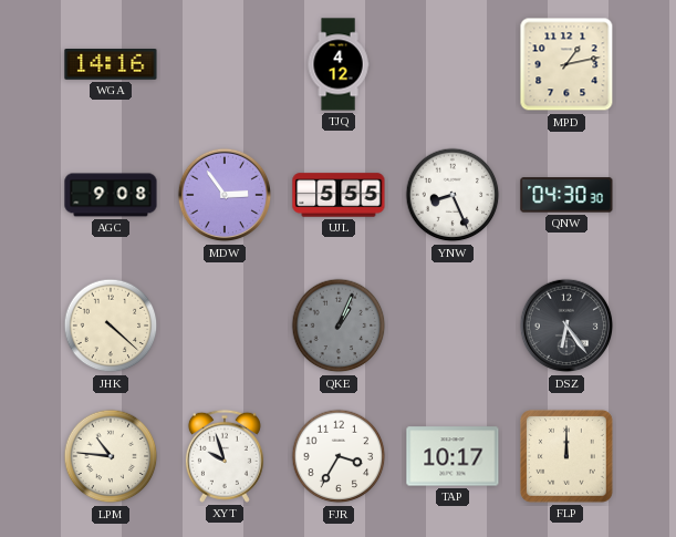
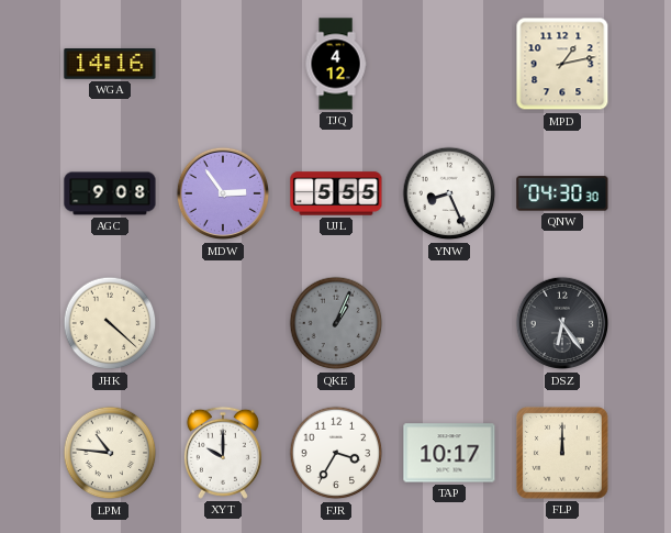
XYT: 9:57 -> 10:00 (223, 453)
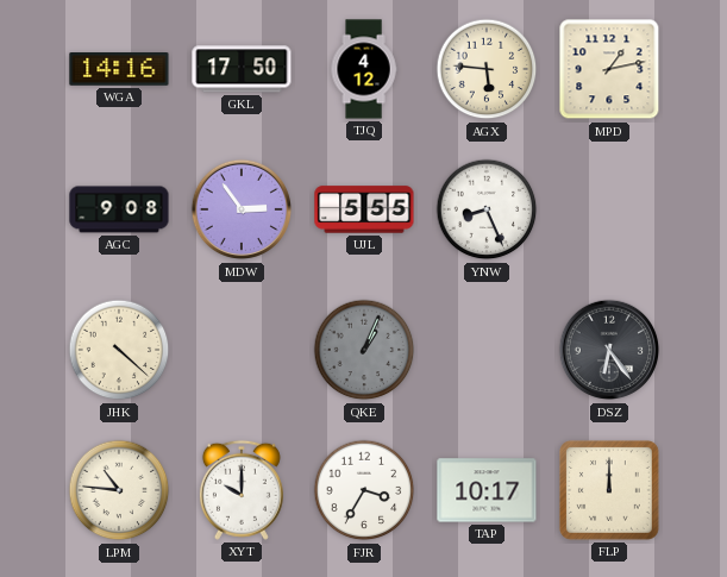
GKL: none -> 17:50 (242, 69)
AGX: none -> 5:46 (487, 69)
QNW: 04:30 -> none (562, 193)
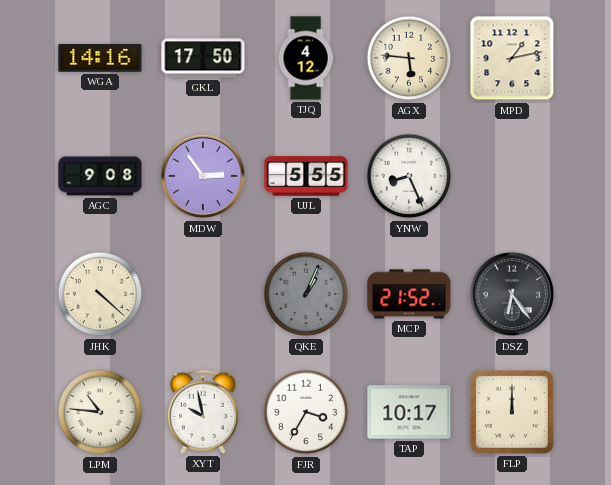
MCP: none -> 21:52 (409, 294)
XYT: 10:00 -> 9:58 (203, 412)
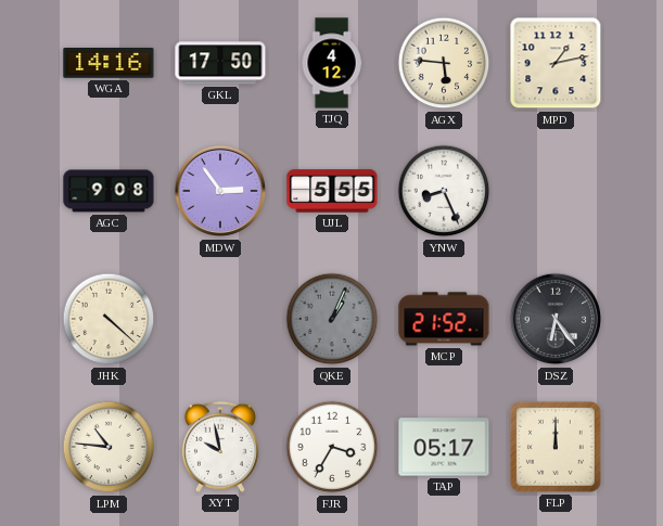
TAP: 10:17 -> 05:17 (444, 447)
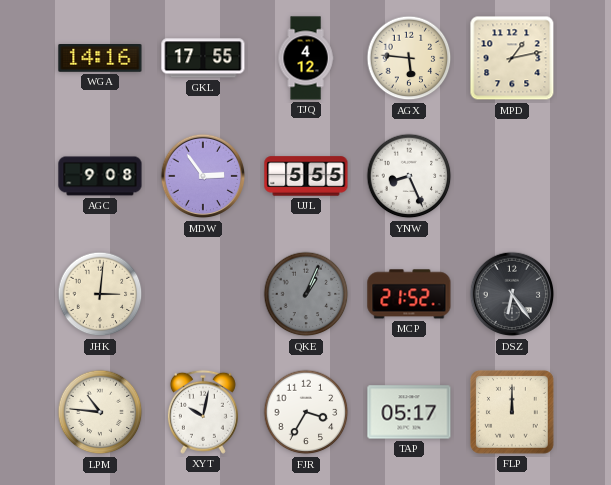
GKL: 17:50 -> 17:55 (203, 58)
JHK: 4:22 -> 3:01 (100, 294)
XYT: 9:58 -> 10:02 (203, 412)
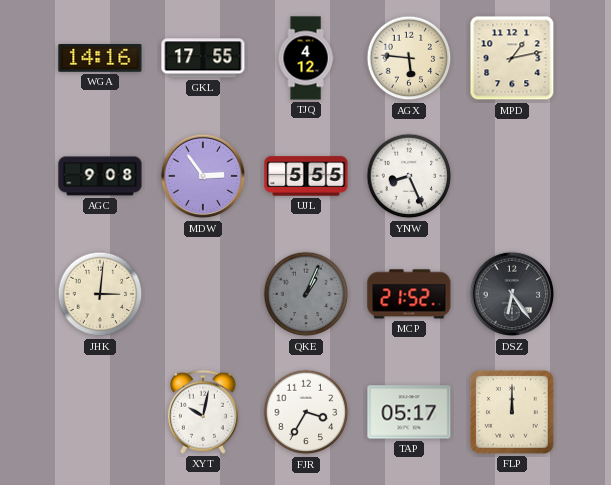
LPM: 10:46 -> none (100, 412)
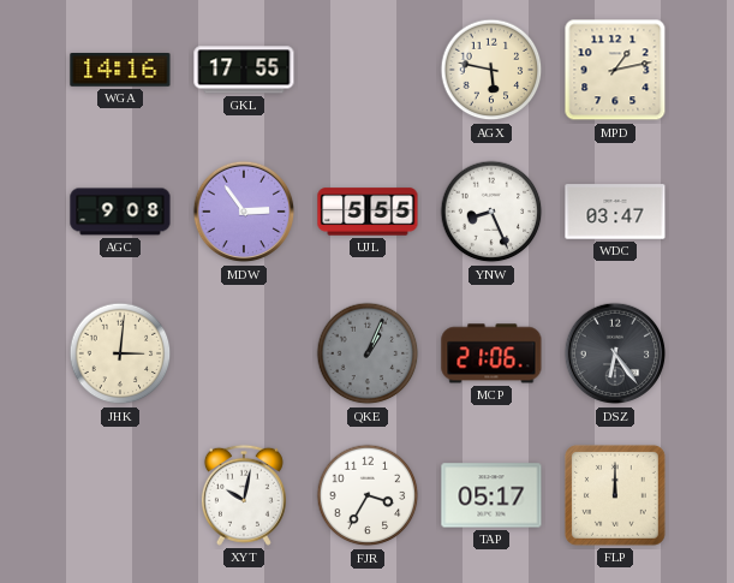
TJQ: 4:12 -> none (306, 58)
AGX: 5:46 -> 5:47 (491, 70)
WDC: none -> 03:47 (615, 212)
MCP: 21:52 -> 21:06 (491, 353)
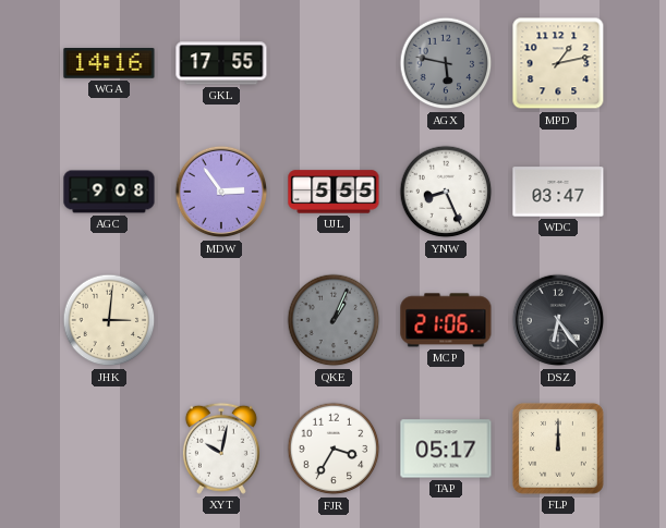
AGX dial: cream -> grey (446, 63)
